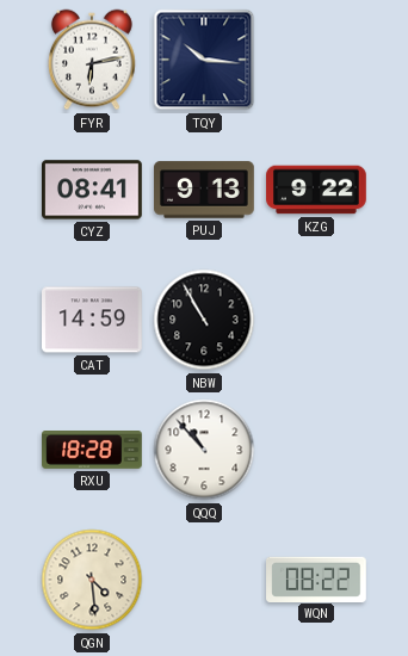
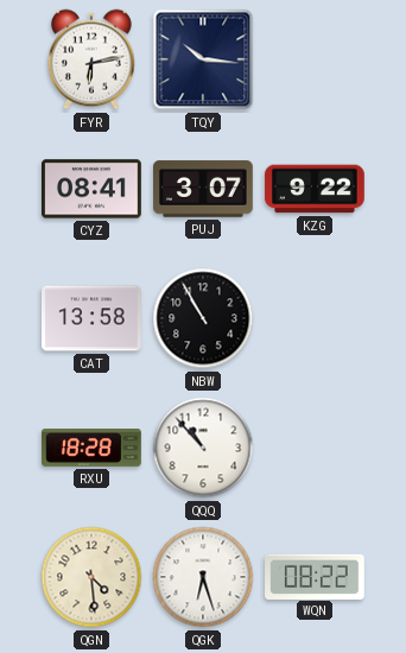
PUJ: 9:13 -> 3:07 (203, 189)
CAT: 14:59 -> 13:58 (93, 318)
QGK: none -> 6:27 (203, 577)
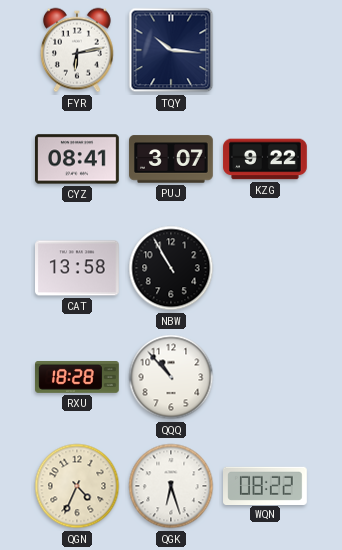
QGN: 4:29 -> 4:34 (77, 486)
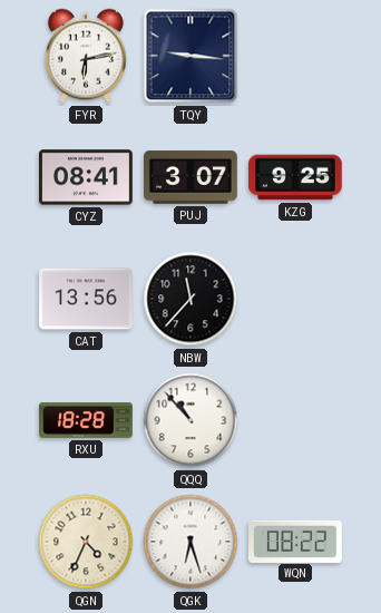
TQY: 10:16 -> 9:16 (190, 56)
KZG: 9:22 -> 9:25 (295, 177)
CAT: 13:58 -> 13:56 (87, 299)
NBW: 10:55 -> 11:37 (190, 299)
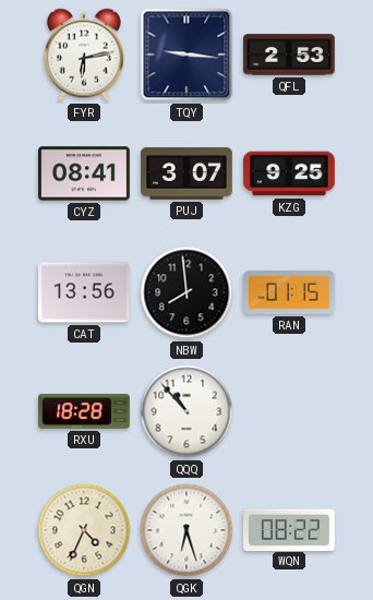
QFL: none -> 2:53 (289, 55)
NBW: 11:37 -> 7:59 (186, 292)
RAN: none -> 01:15 (289, 292)
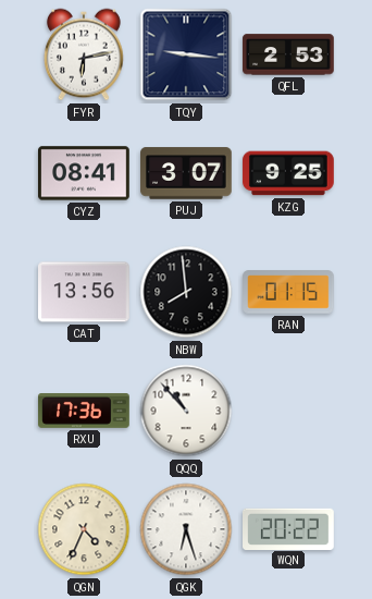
RXU: 18:28 -> 17:36 (84, 412)
WQN: 08:22 -> 20:22 (289, 528)
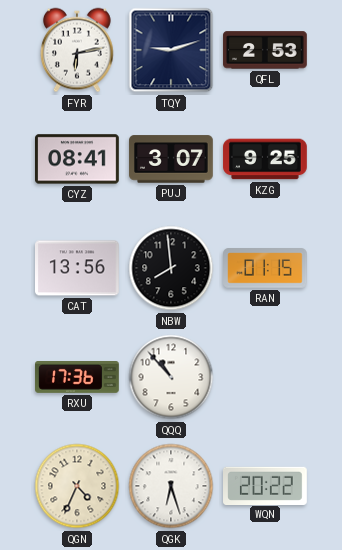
TQY: 9:16 -> 9:12 (171, 50)
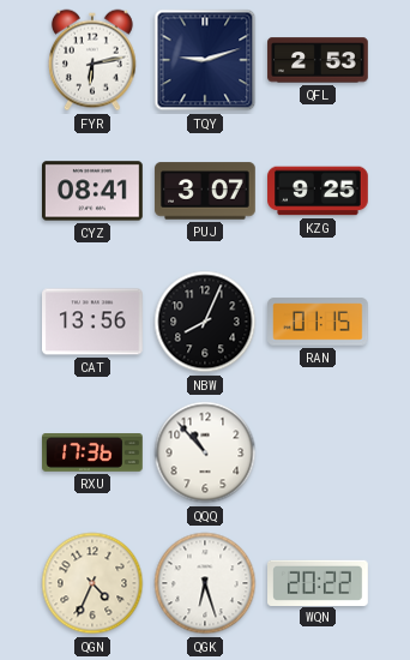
NBW: 7:59 -> 8:04 (205, 322)
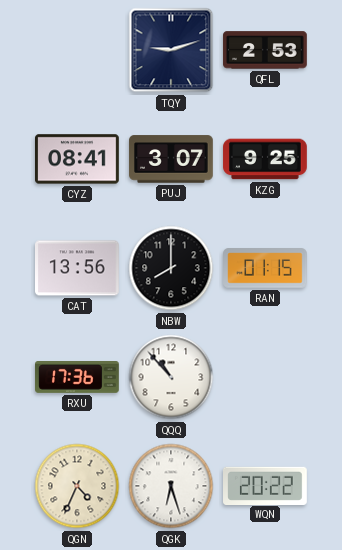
FYR: 6:13 -> none (94, 60)
NBW: 8:04 -> 8:00 (171, 268)
